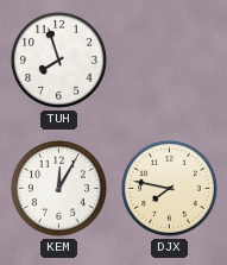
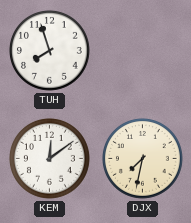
KEM: 12:05 -> 12:09 (49, 158)
DJX: 7:47 -> 7:32 (142, 158)
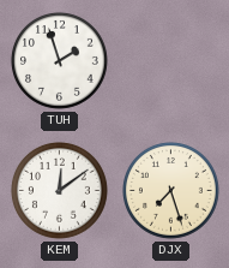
TUH: 7:57 -> 1:57 (59, 60)
DJX: 7:32 -> 7:27 (170, 190)
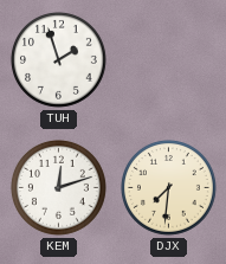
KEM: 12:09 -> 12:12 (58, 187)
DJX: 7:27 -> 7:31 (168, 187)
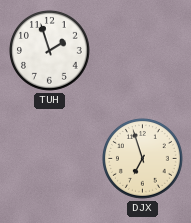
KEM: 12:12 -> none (58, 187)
DJX: 7:31 -> 6:57 (142, 158)
